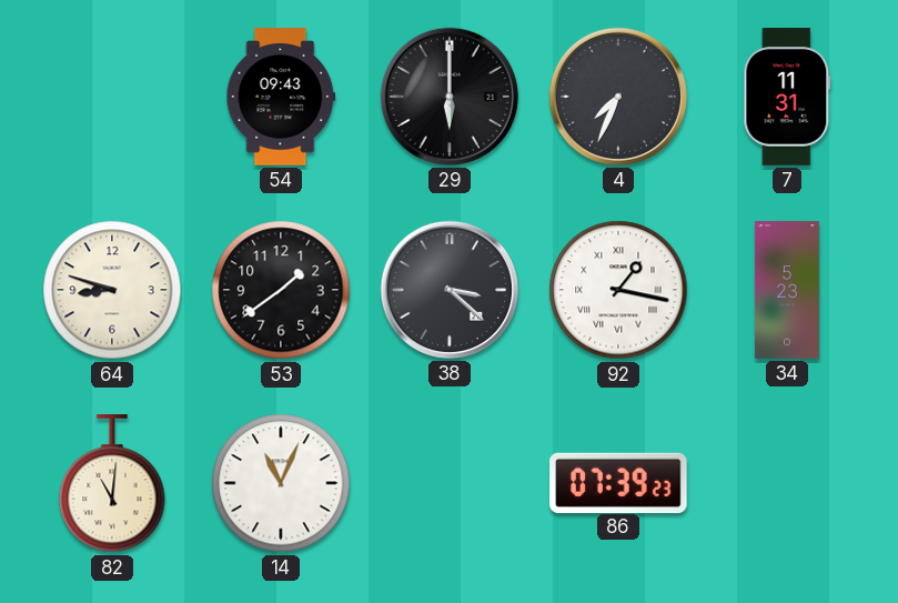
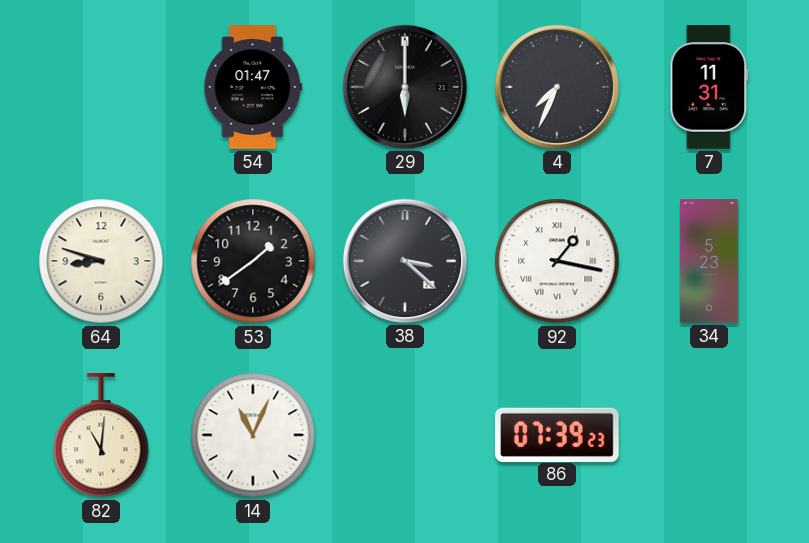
54: 09:43 -> 01:47 (253, 87)
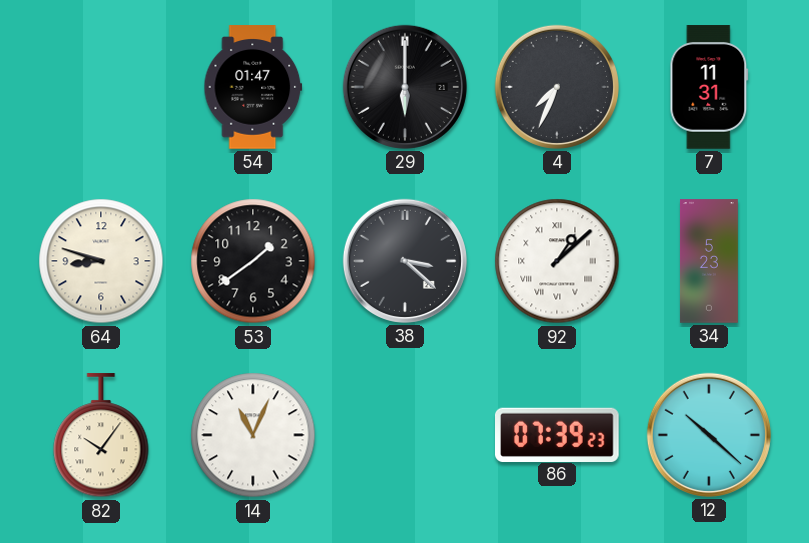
92: 1:17 -> 1:08 (557, 261)
82: 11:01 -> 10:06 (101, 436)
12: none -> 10:22 (709, 435)
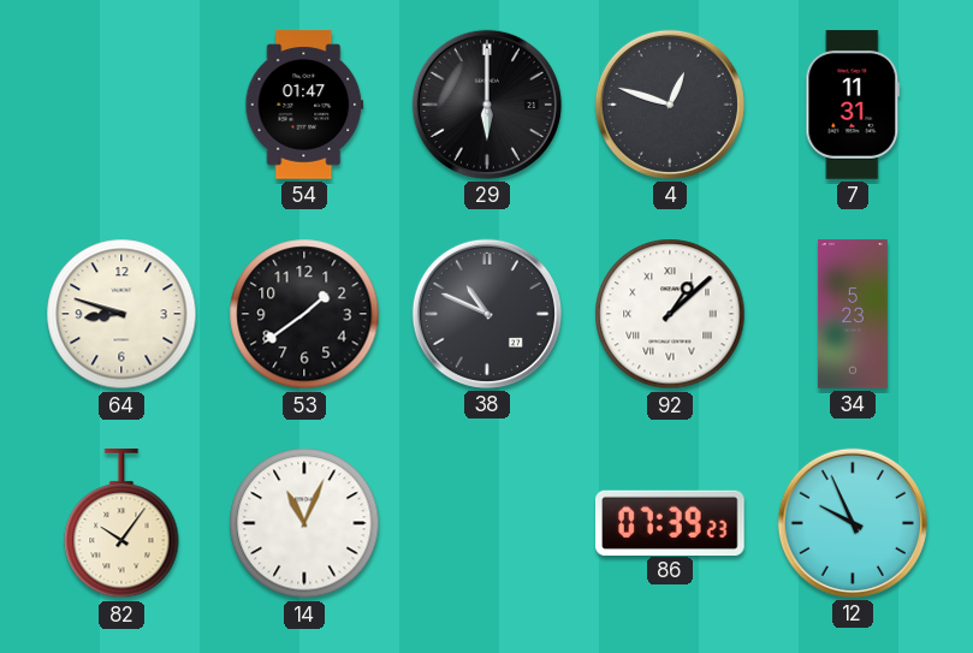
4: 7:34 -> 12:48 (670, 105)
38: 3:22 -> 10:49 (487, 314)
12: 10:22 -> 9:56 (853, 523)
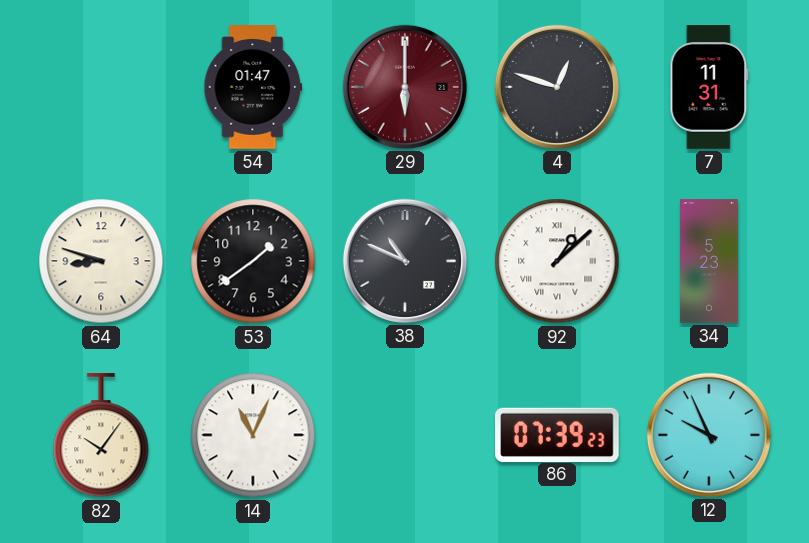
29 dial: black -> burgundy (405, 87)
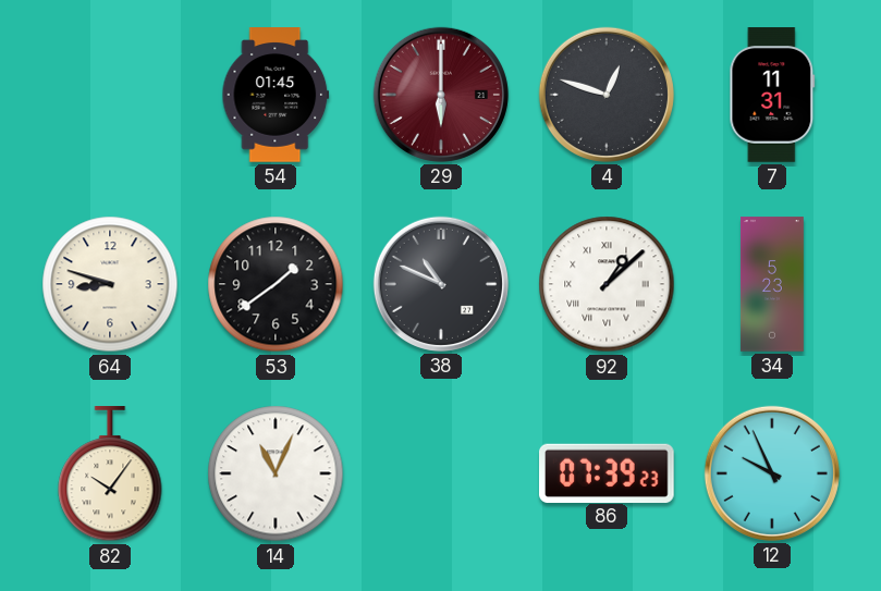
54: 01:47 -> 01:45 (276, 95)
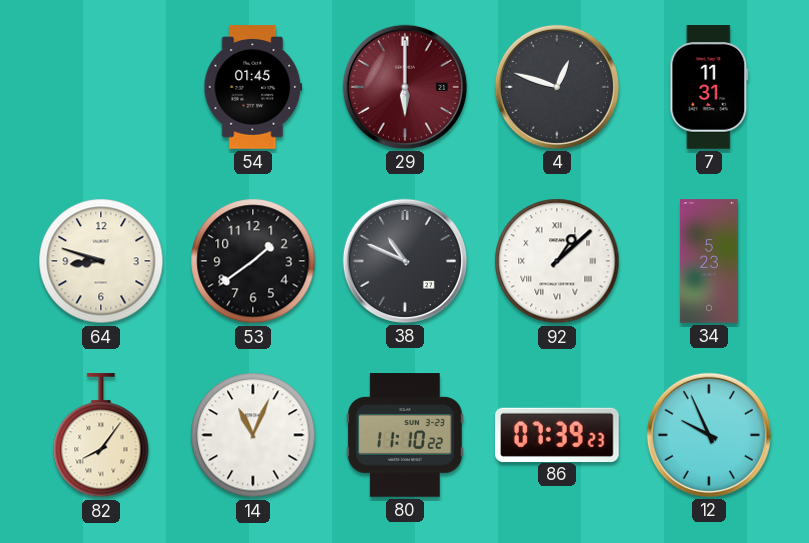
82: 10:06 -> 8:06 (101, 436)
80: none -> 11:10 (405, 435)
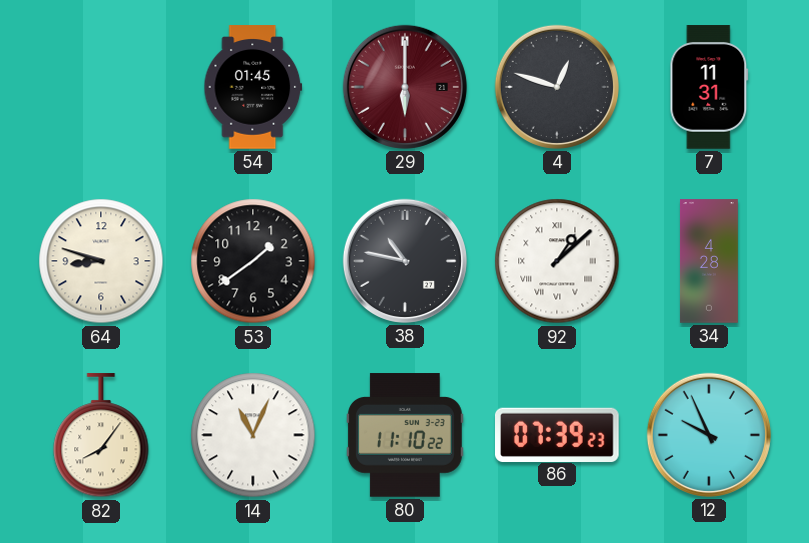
38: 10:49 -> 10:47 (405, 261)
34: 5:23 -> 4:28 (709, 261)
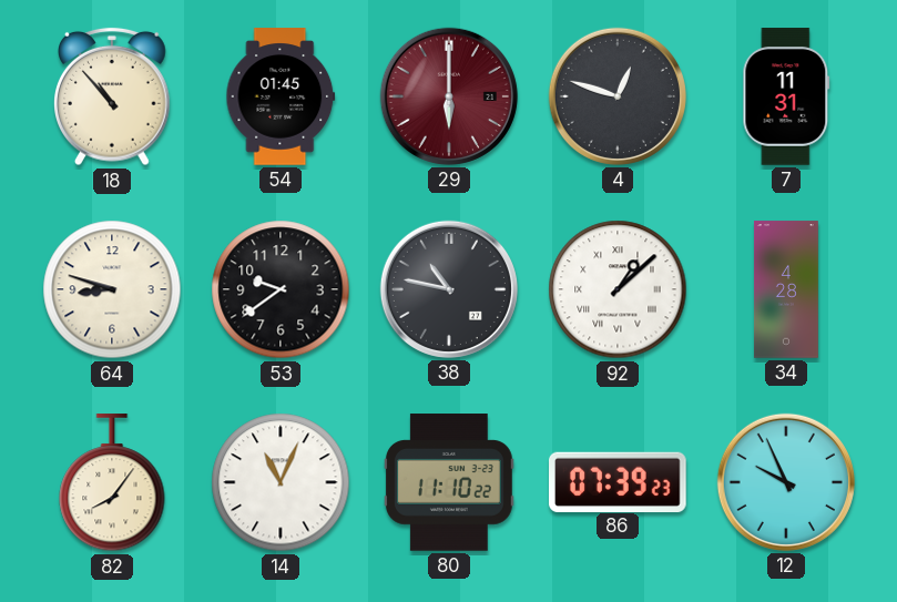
18: none -> 10:53 (113, 96)
53: 1:39 -> 9:39 (281, 289)
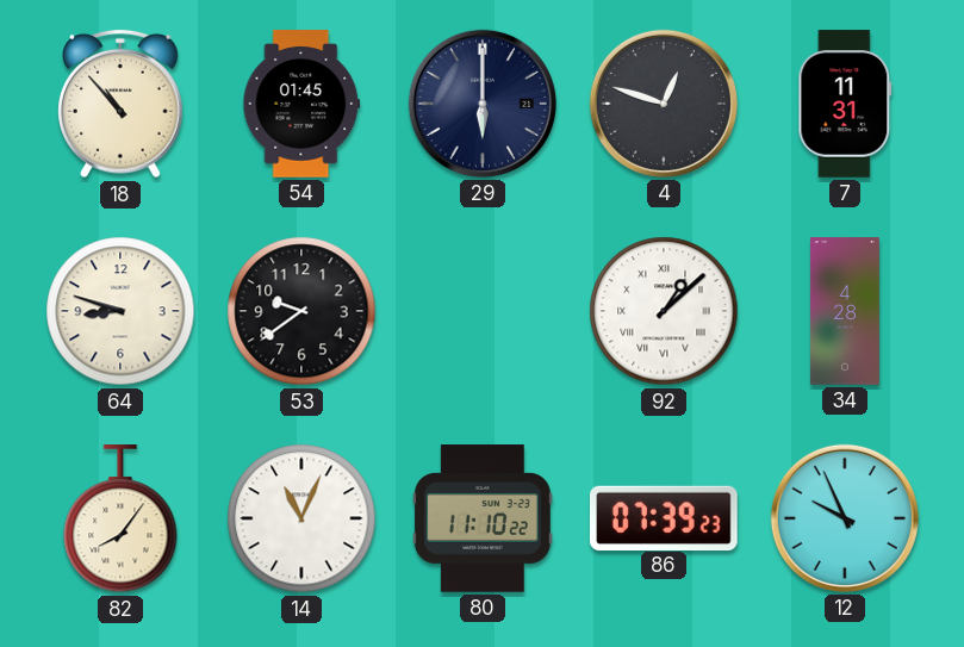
29 dial: burgundy -> navy (483, 104)
38: 10:47 -> none (449, 289)
